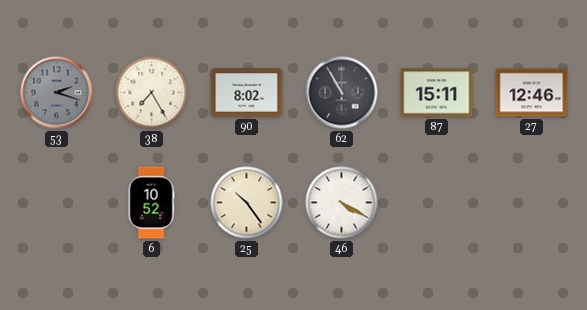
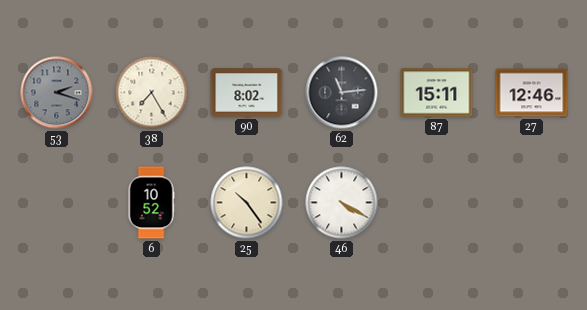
62: 10:55 -> 11:14 (342, 93)
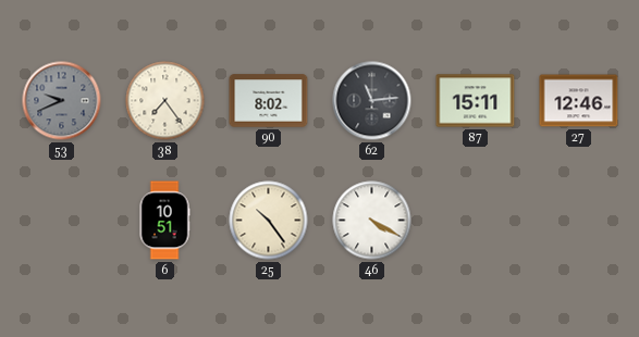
53: 2:18 -> 9:41 (62, 101)
38: 7:25 -> 7:24 (165, 101)
6: 10:52 -> 10:51 (164, 221)
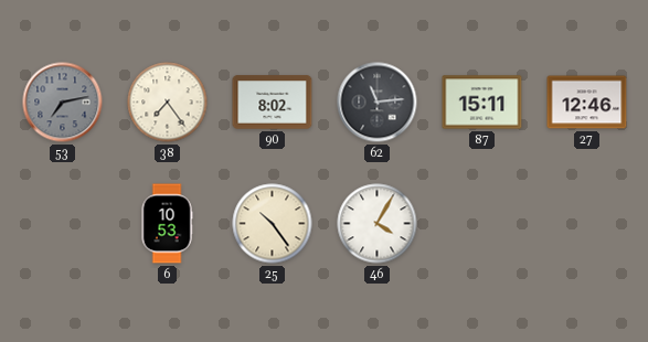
53: 9:41 -> 7:13 (63, 103)
6: 10:51 -> 10:53 (167, 224)
46: 4:20 -> 4:05 (378, 224)
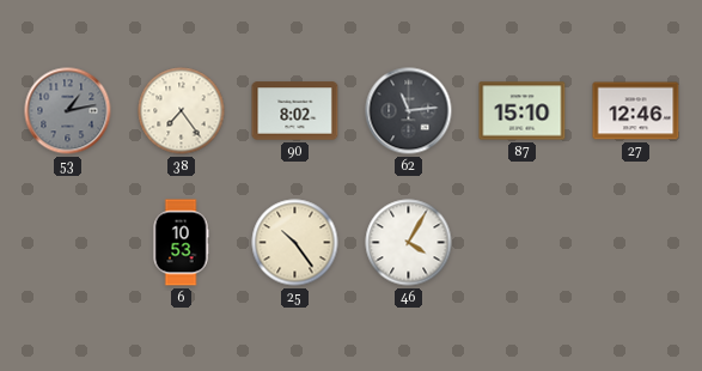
53: 7:13 -> 1:13 (68, 111)
87: 15:11 -> 15:10 (523, 111)
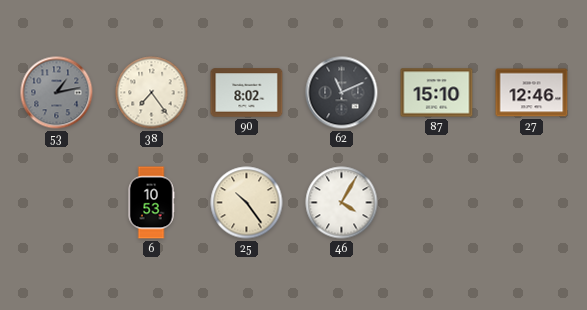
62: 11:14 -> 11:11 (342, 93)
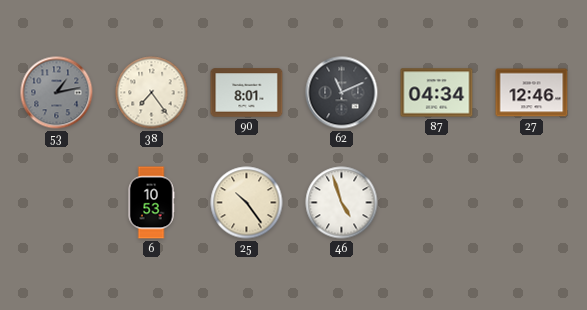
90: 8:02 -> 8:01 (247, 93)
87: 15:10 -> 04:34 (437, 93)
46: 4:05 -> 4:57 (342, 203)
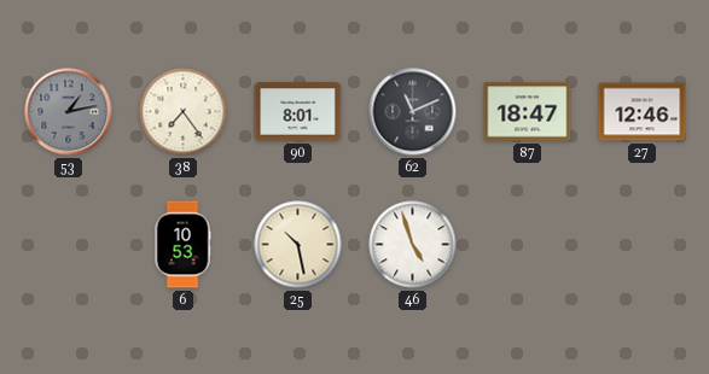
87: 04:34 -> 18:47 (528, 112)
25: 10:24 -> 10:28 (298, 245)
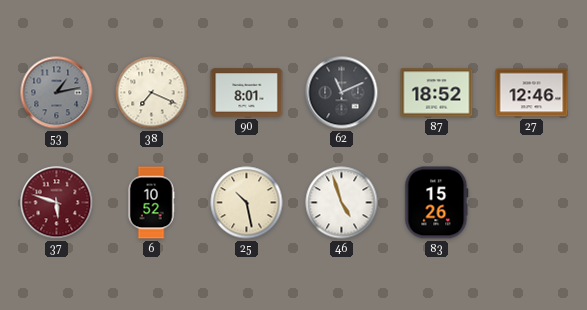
38: 7:24 -> 7:19 (152, 93)
87: 18:47 -> 18:52 (437, 93)
37: none -> 5:48 (57, 203)
6: 10:53 -> 10:52 (151, 203)
83: none -> 15:26 (437, 203)
